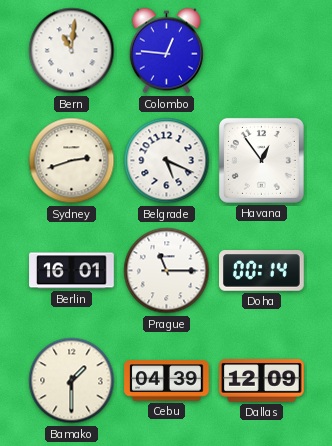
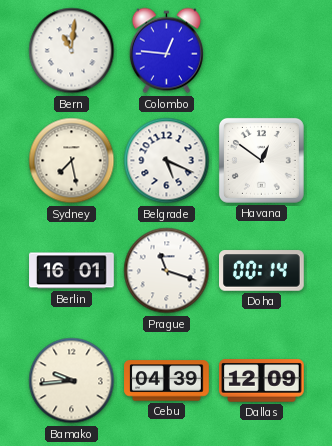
Sydney: 2:42 -> 7:28 (72, 161)
Havana: 12:54 -> 12:51 (261, 160)
Prague: 11:15 -> 11:18 (167, 271)
Bamako: 1:30 -> 9:44 (72, 381)
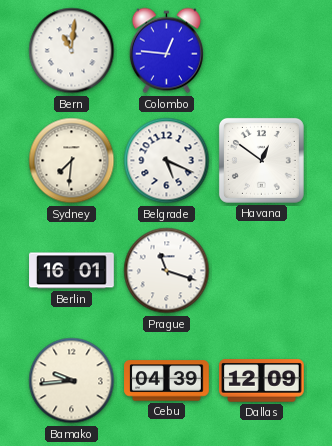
Sydney: 7:28 -> 7:31 (72, 161)
Doha: 00:14 -> none (262, 271)
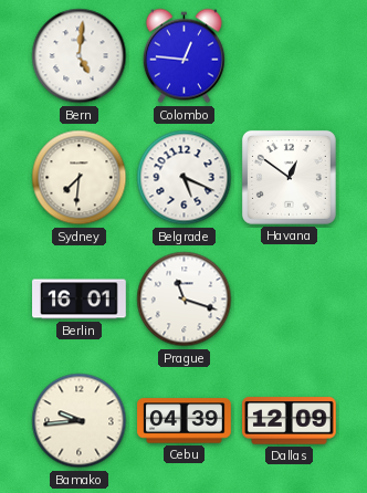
Bern: 11:01 -> 5:01 (80, 56)
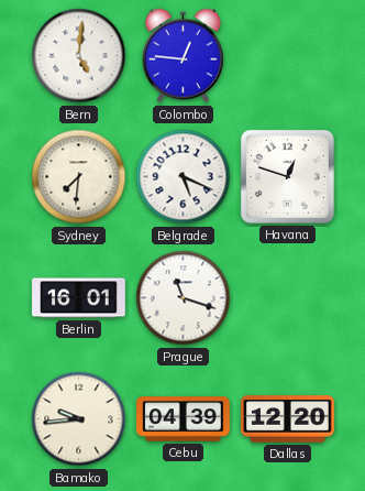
Havana: 12:51 -> 12:48 (287, 176)
Dallas: 12:09 -> 12:20 (288, 419)
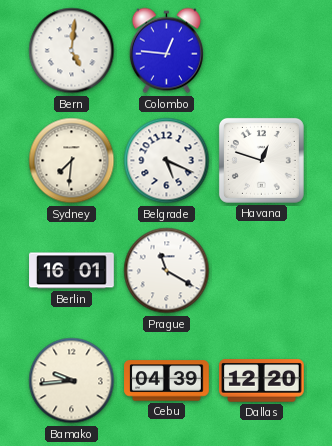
Prague: 11:18 -> 11:20 (167, 271)
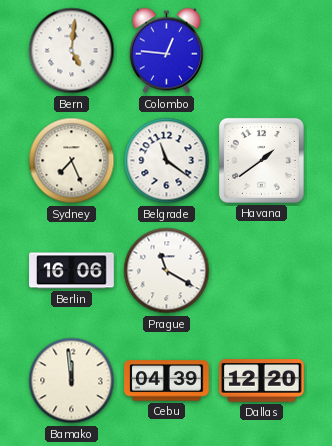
Sydney: 7:31 -> 7:26 (72, 161)
Belgrade: 5:19 -> 11:21 (167, 161)
Havana: 12:48 -> 1:39 (261, 160)
Berlin: 16:01 -> 16:06 (72, 271)
Bamako: 9:44 -> 11:59 (72, 381)
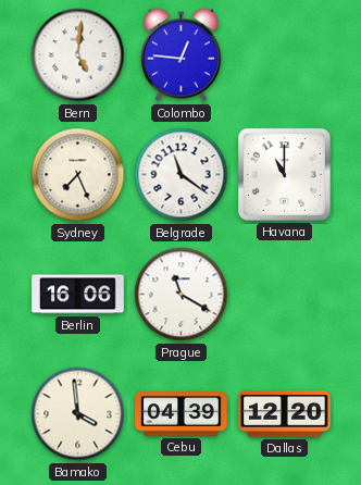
Havana: 1:39 -> 11:00 (284, 174)
Bamako: 11:59 -> 3:59 (78, 414)
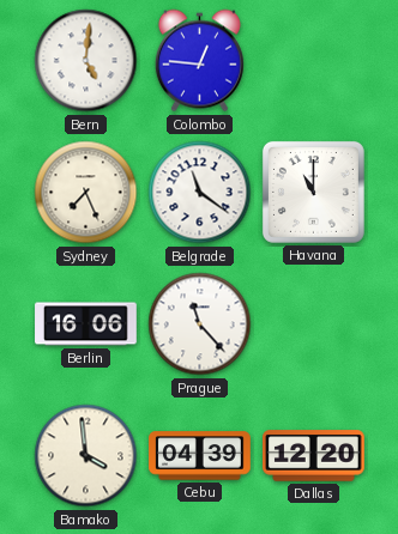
Prague: 11:20 -> 11:23 (200, 324)
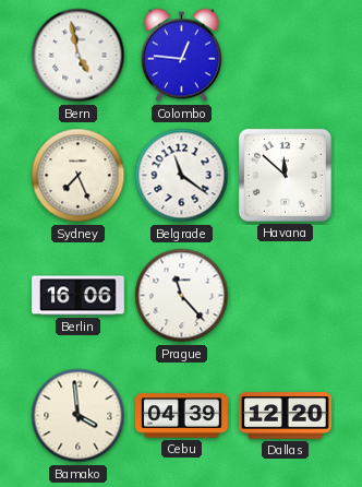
Bern: 5:01 -> 4:58 (79, 56)
Havana: 11:00 -> 11:52 (285, 175)
